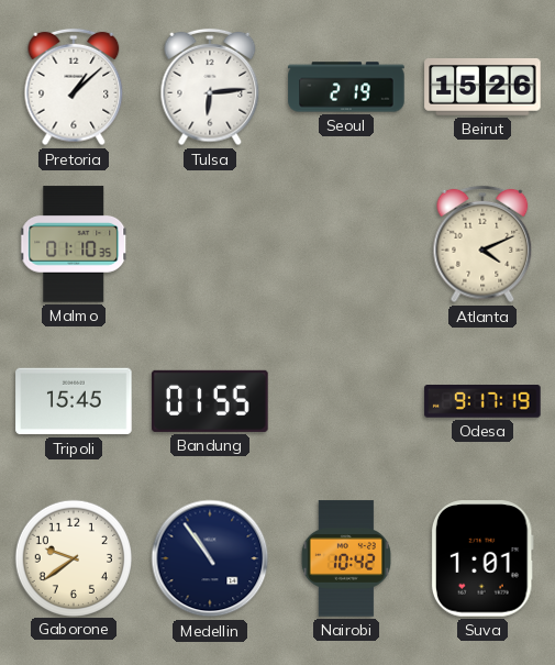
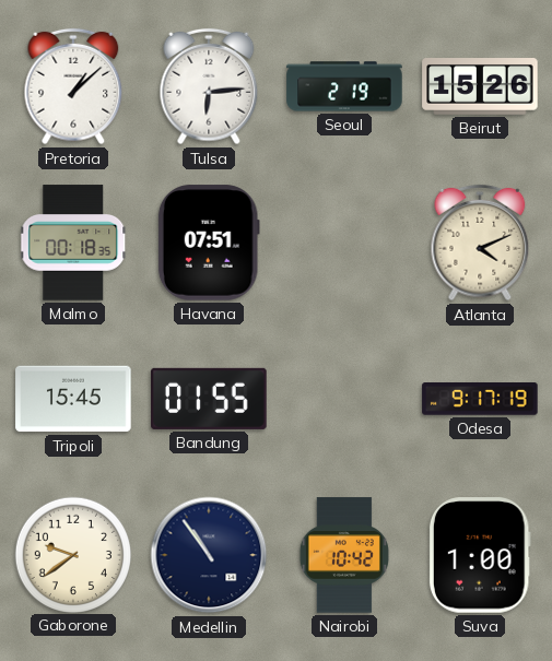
Malmo: 01:10 -> 00:18 (73, 243)
Havana: none -> 07:51 (209, 243)
Suva: 1:01 -> 1:00 (480, 555)
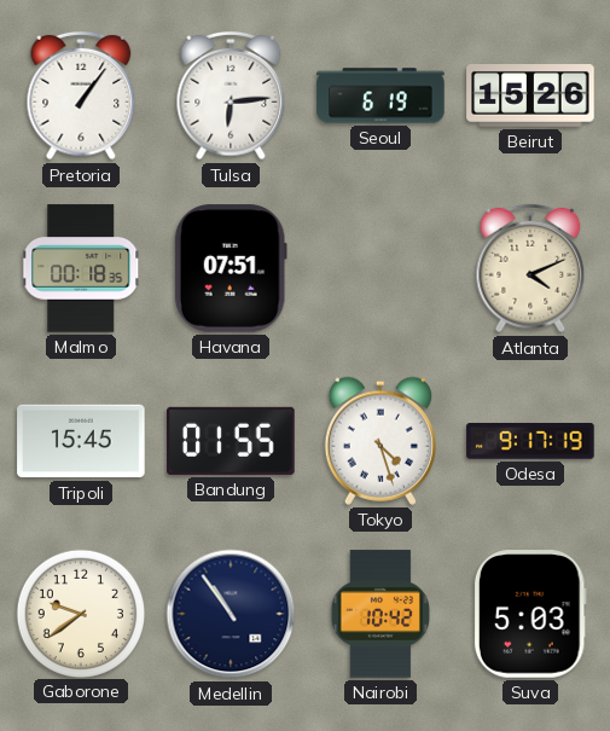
Pretoria: 1:08 -> 1:06 (81, 95)
Seoul: 2:19 -> 6:19 (380, 95)
Tokyo: none -> 4:27 (380, 441)
Suva: 1:00 -> 5:03 (530, 614)
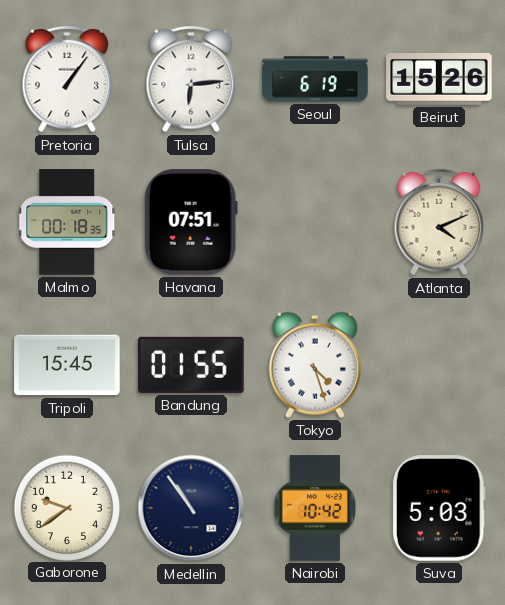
Odesa: 9:17 -> none (530, 441)
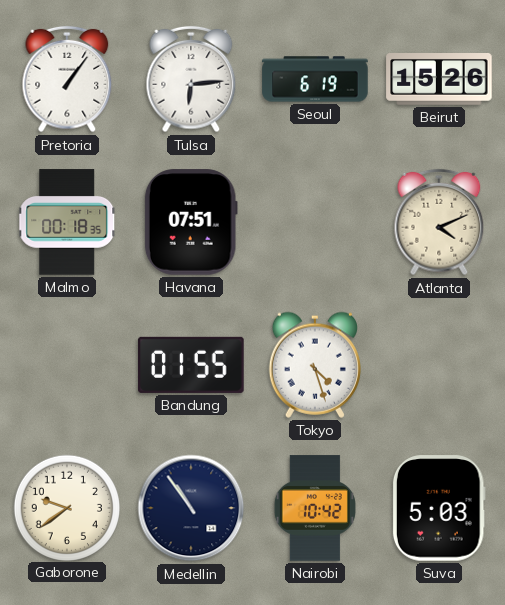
Tripoli: 15:45 -> none (67, 365)
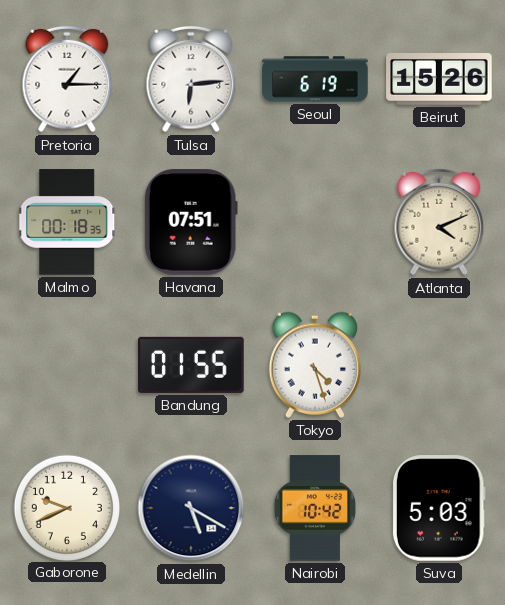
Pretoria: 1:06 -> 1:15 (67, 79)
Gaborone: 9:39 -> 9:41 (66, 507)
Medellin: 10:54 -> 5:20 (191, 508)
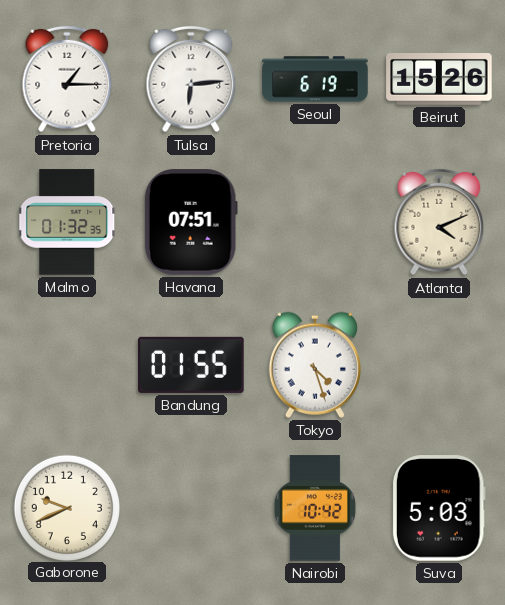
Malmo: 00:18 -> 01:32 (67, 222)
Medellin: 5:20 -> none (191, 508)
